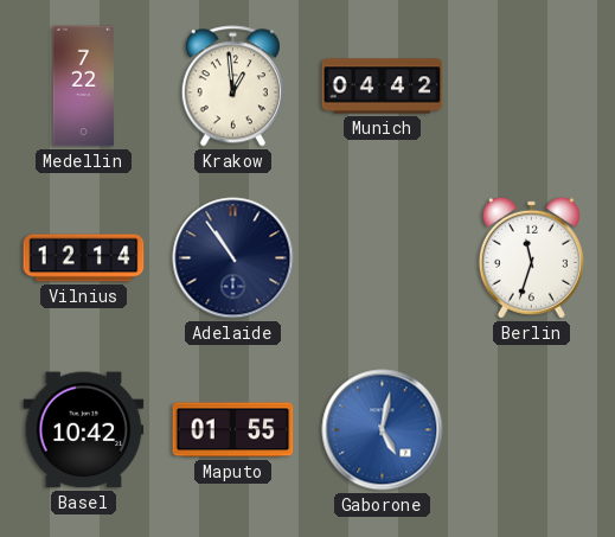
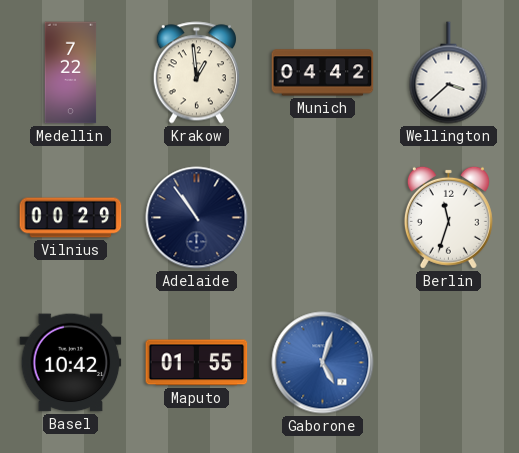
Wellington: none -> 3:38 (449, 73)
Vilnius: 12:14 -> 00:29 (71, 218)
Gaborone: 5:02 -> 5:03 (323, 363)
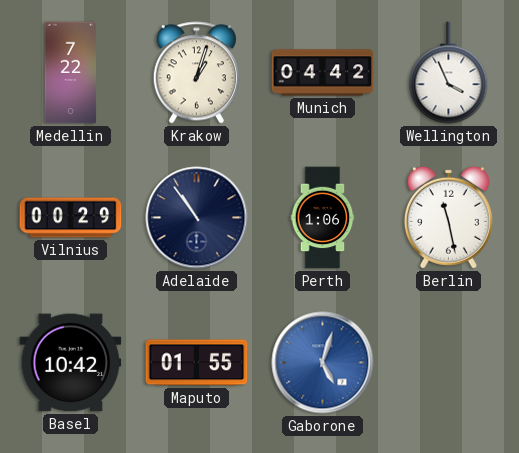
Krakow: 12:59 -> 1:03 (196, 73)
Wellington: 3:38 -> 3:56 (449, 73)
Perth: none -> 1:06 (323, 218)
Berlin: 11:33 -> 11:28 (448, 217)
